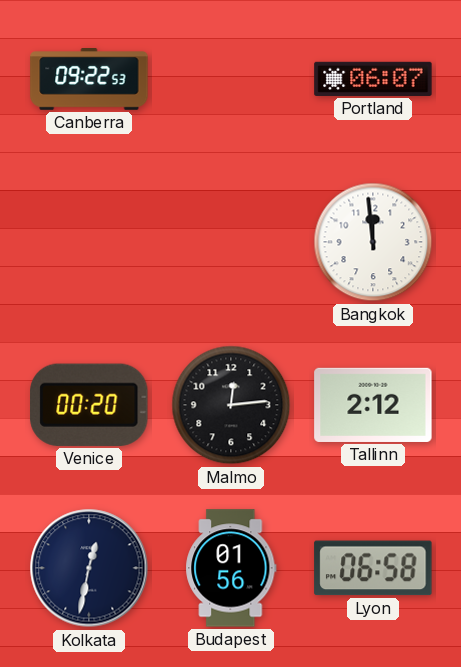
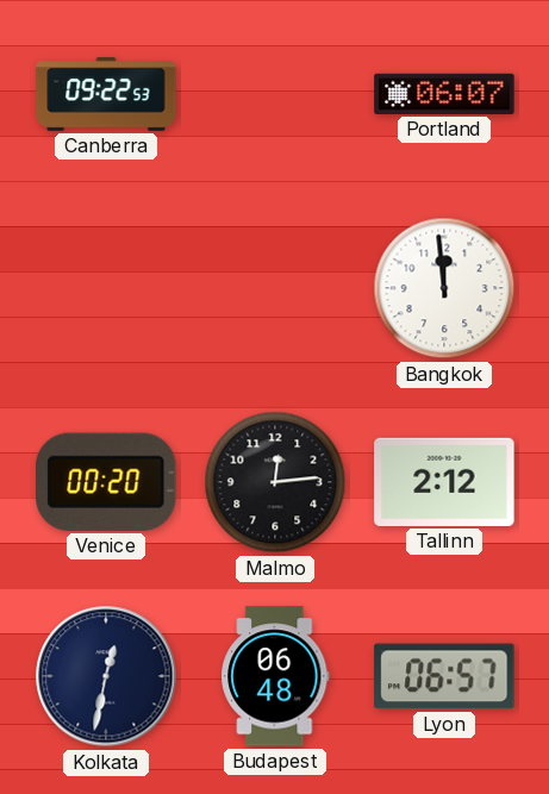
Budapest: 01:56 -> 06:48 (275, 676)
Lyon: 06:58 -> 06:57 (444, 676)
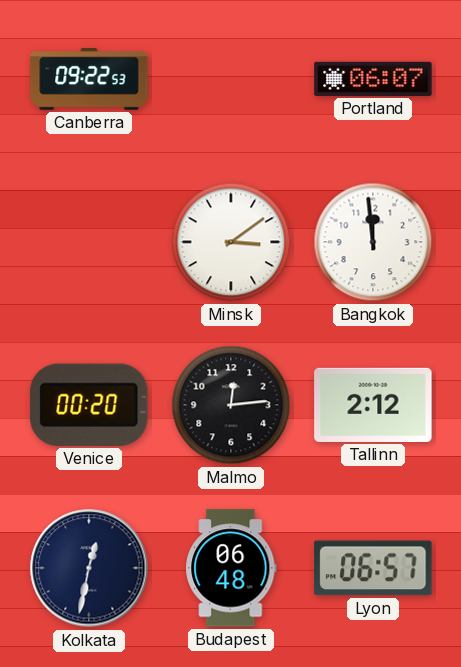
Minsk: none -> 3:09 (231, 242)
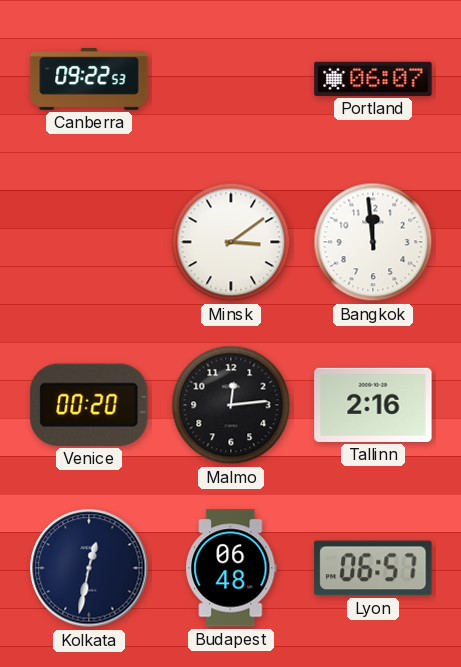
Tallinn: 2:12 -> 2:16 (373, 405)
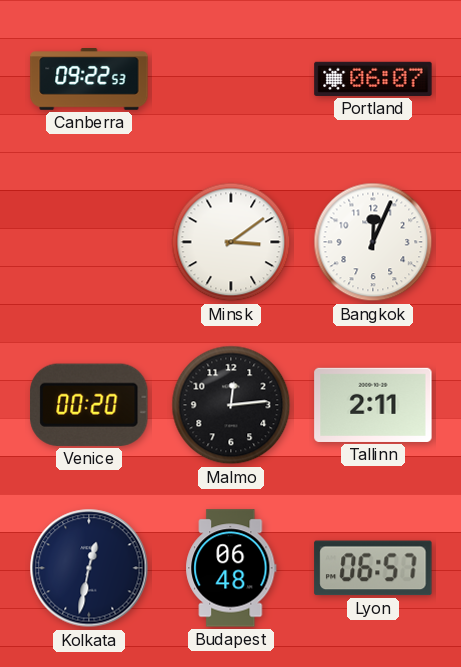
Bangkok: 11:59 -> 12:04 (373, 242)
Tallinn: 2:16 -> 2:11 (373, 405)
